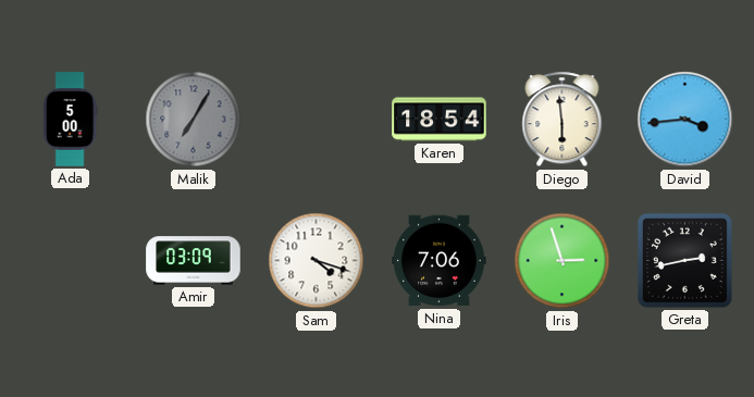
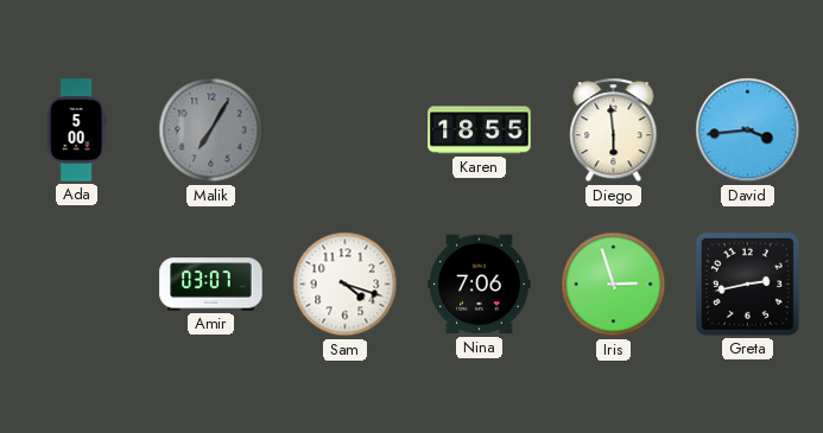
Karen: 18:54 -> 18:55 (480, 130)
Amir: 03:09 -> 03:07 (211, 285)
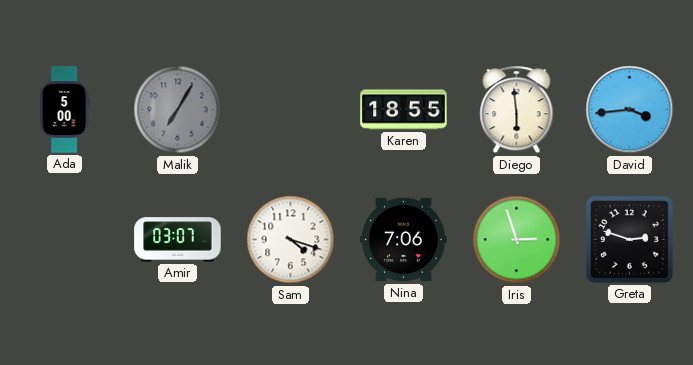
Greta: 2:43 -> 2:48 (629, 239)
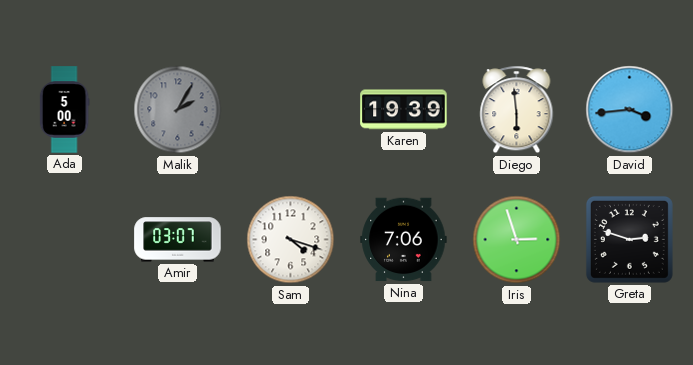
Malik: 7:05 -> 2:05 (178, 110)
Karen: 18:55 -> 19:39 (404, 110)
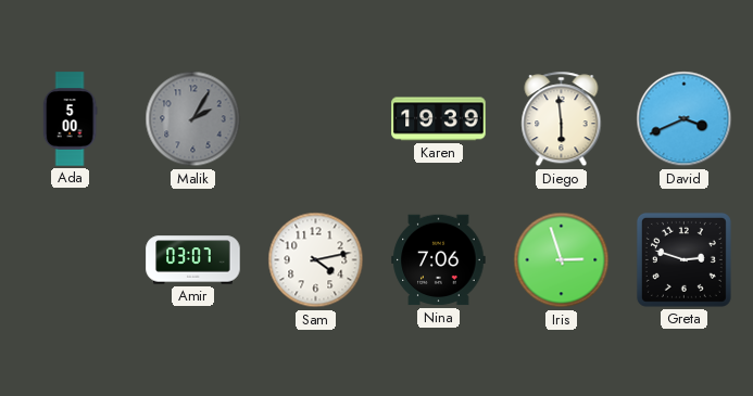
David: 3:44 -> 3:41 (685, 119)
Sam: 4:18 -> 4:13 (316, 260)
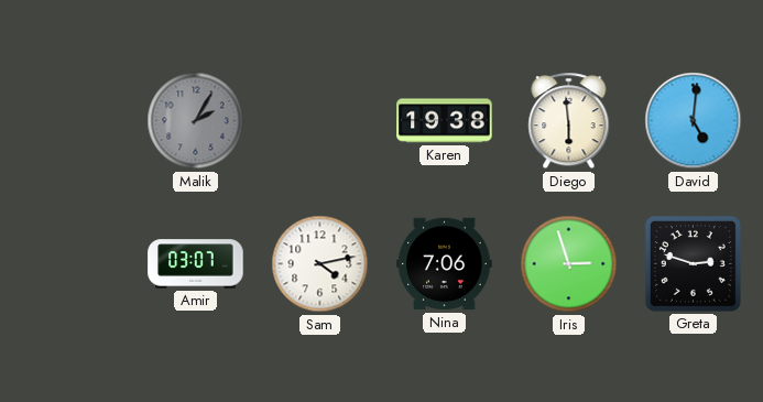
Ada: 5:00 -> none (70, 119)
Karen: 19:39 -> 19:38 (445, 121)
David: 3:41 -> 5:01 (694, 121)
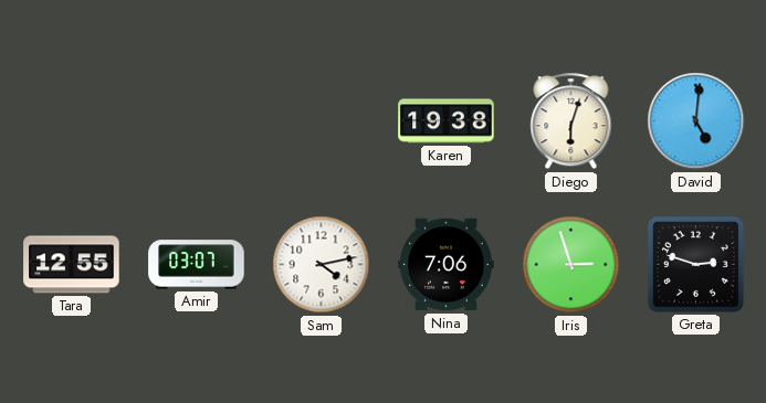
Malik: 2:05 -> none (196, 121)
Diego: 5:59 -> 6:03 (571, 121)
Tara: none -> 12:55 (72, 265)
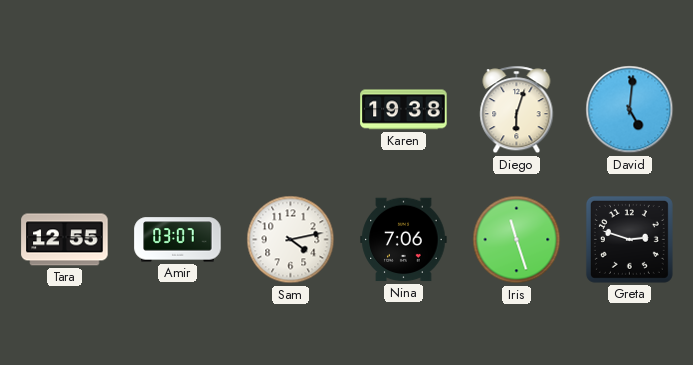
Iris: 2:57 -> 11:27 (517, 240)
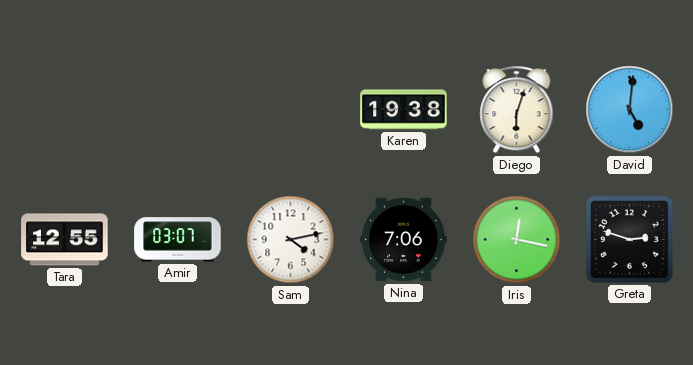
Iris: 11:27 -> 12:17 (517, 240)
